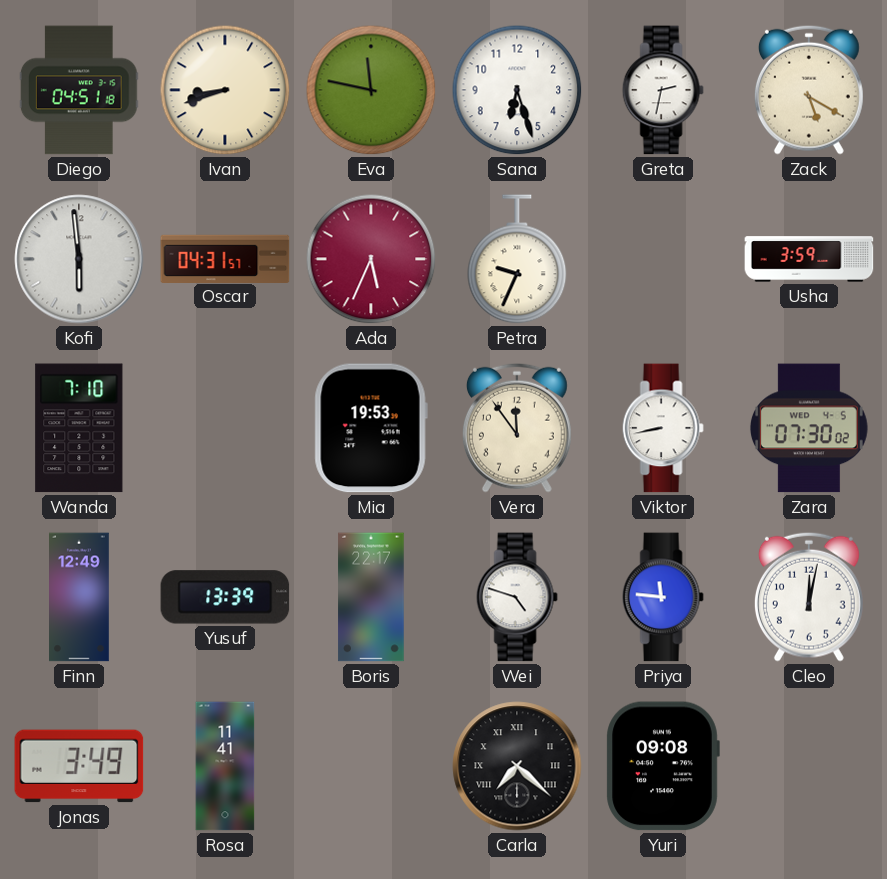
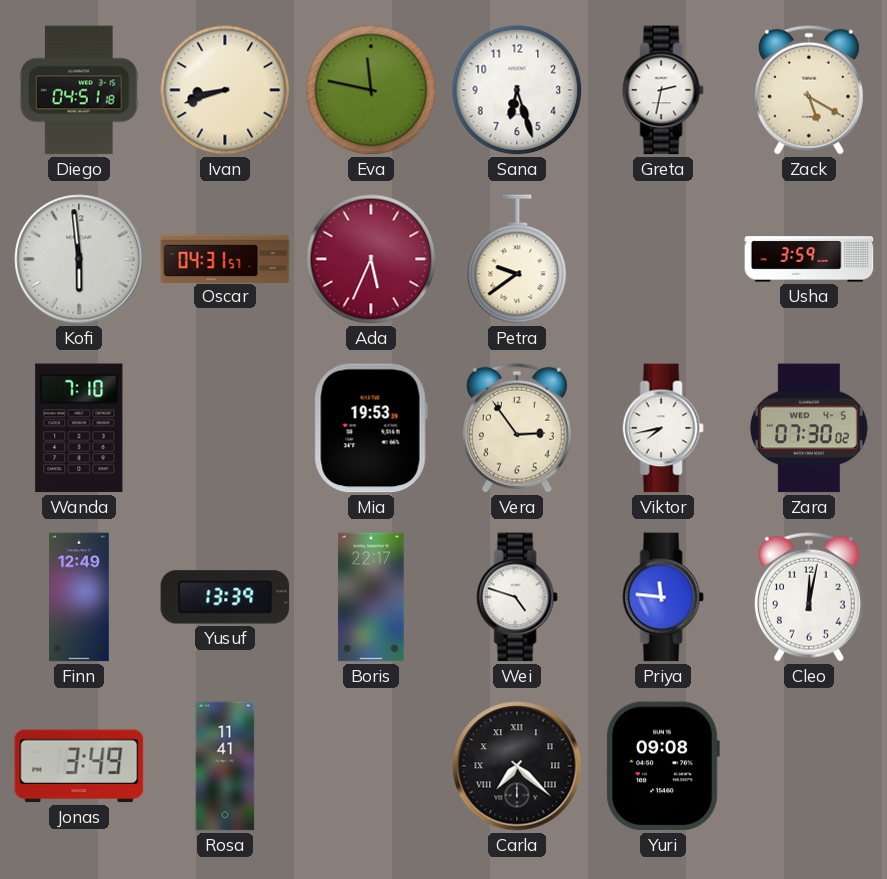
Petra: 9:34 -> 9:39 (517, 259)
Vera: 11:54 -> 2:54 (517, 428)
Viktor: 8:43 -> 7:43 (663, 428)
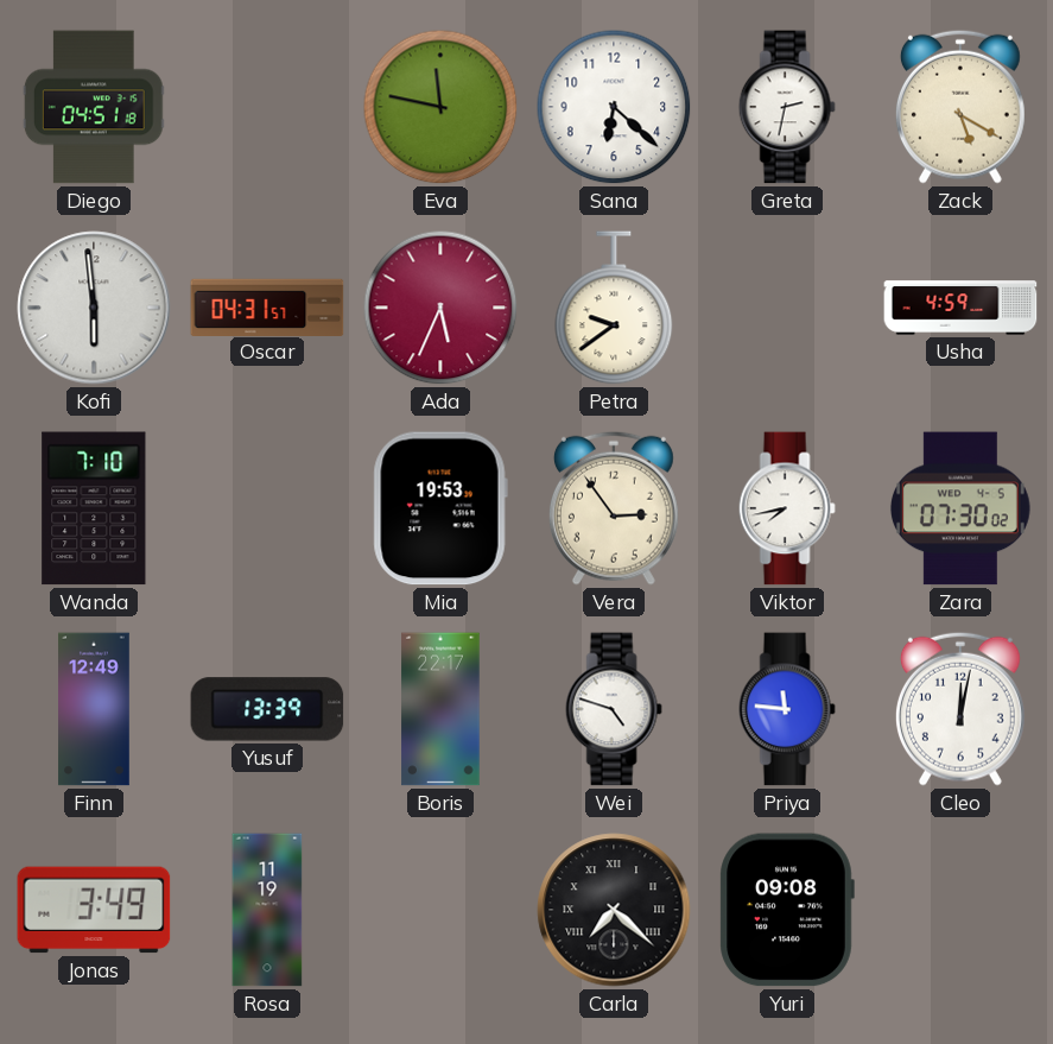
Ivan: 8:42 -> none (225, 90)
Sana: 6:27 -> 6:22 (614, 107)
Usha: 3:59 -> 4:59 (960, 308)
Rosa: 11:41 -> 11:19 (267, 910)
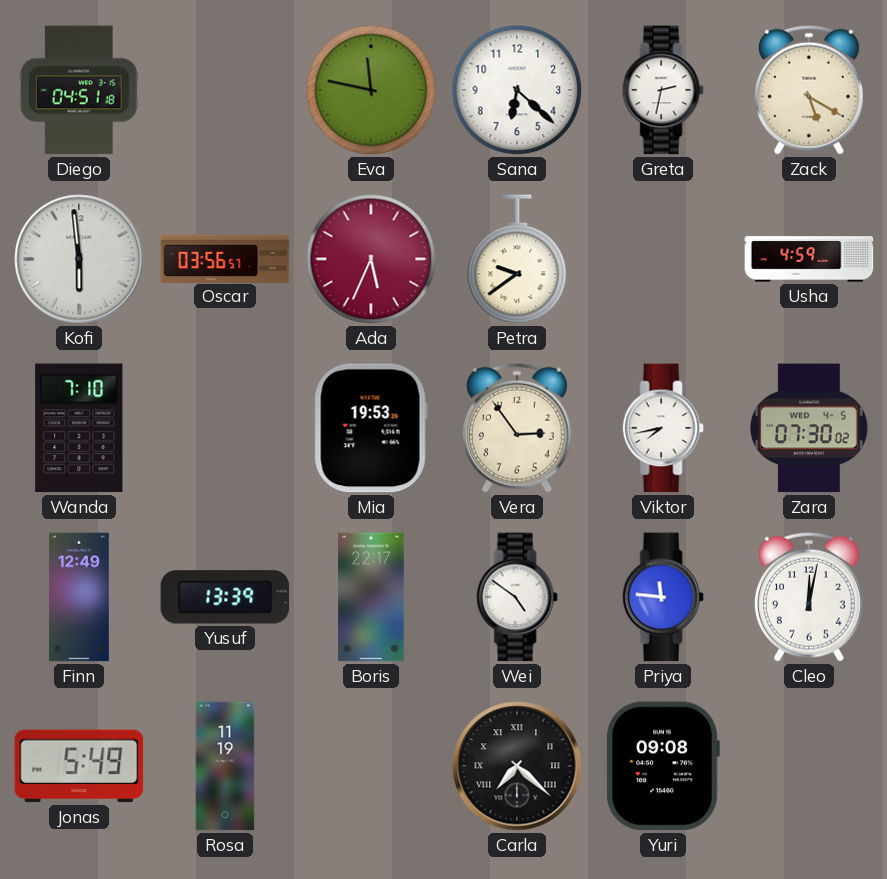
Oscar: 04:31 -> 03:56 (225, 258)
Wei: 4:48 -> 4:51 (517, 597)
Jonas: 3:49 -> 5:49 (79, 766)
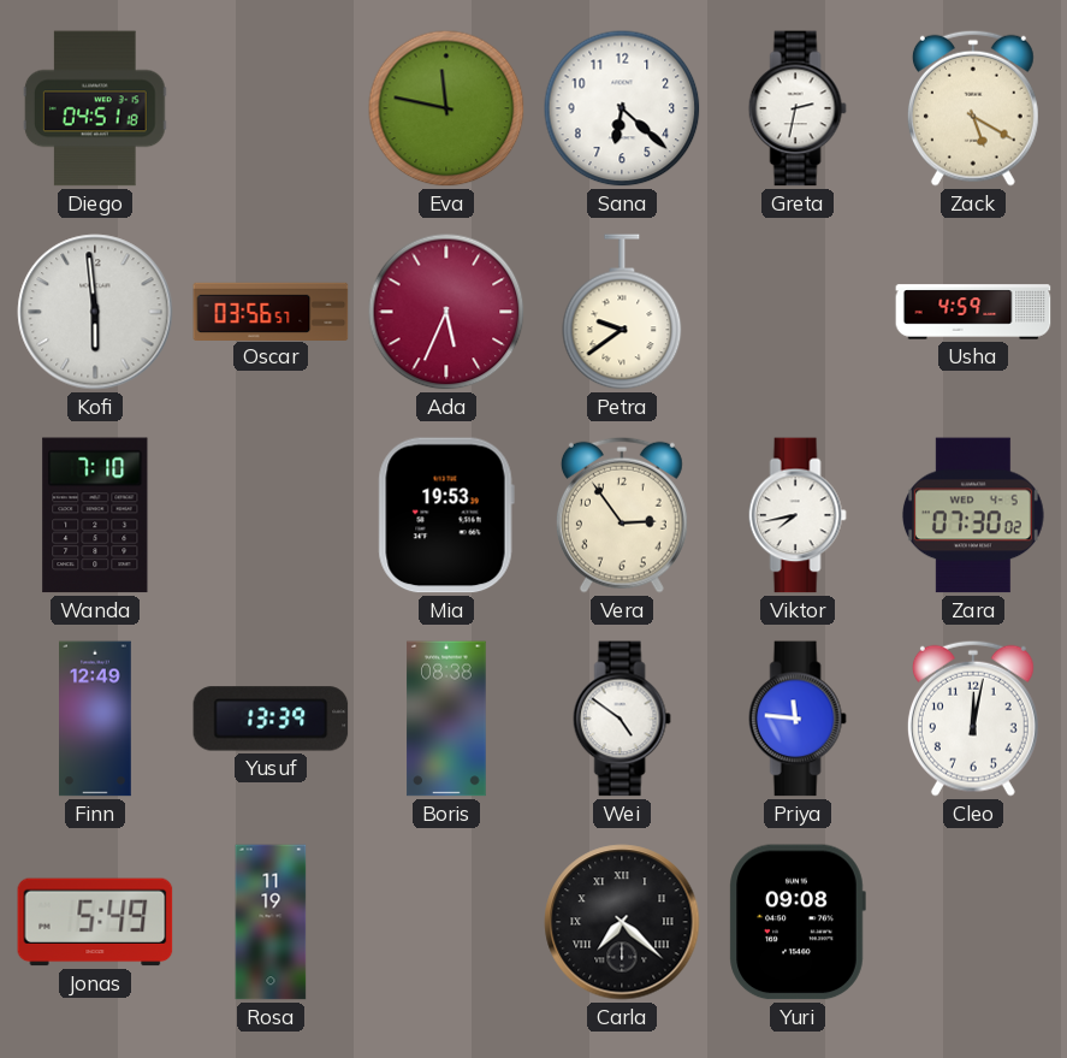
Boris: 22:17 -> 08:38 (446, 719)
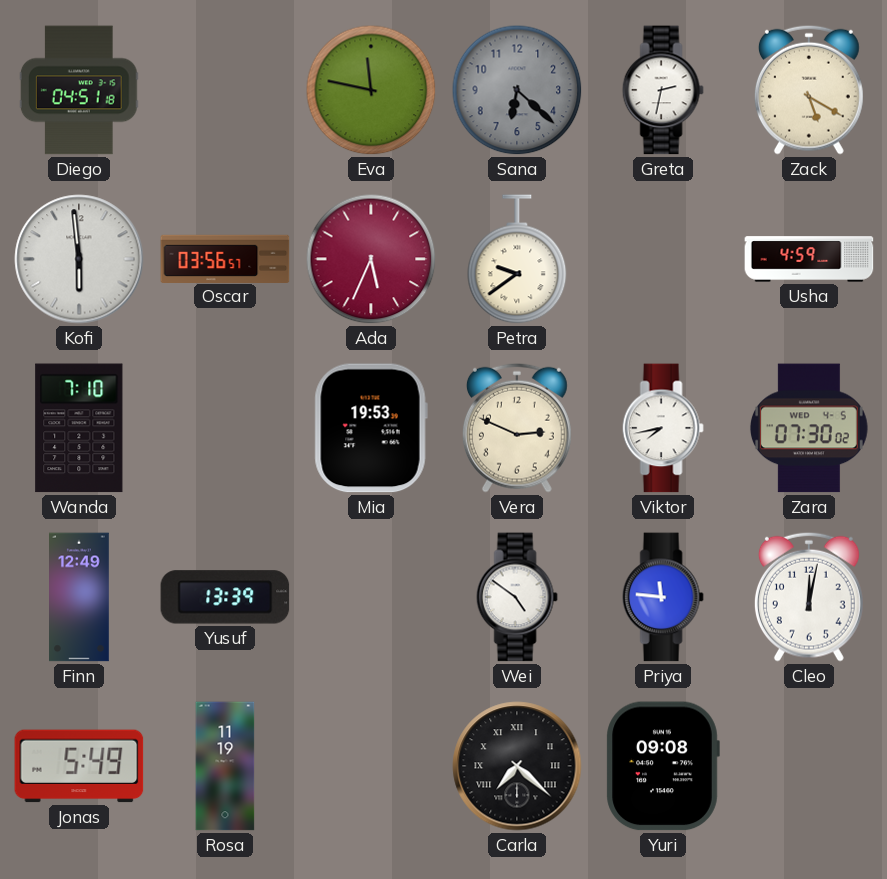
Sana dial: white -> grey (517, 90)
Vera: 2:54 -> 2:49 (517, 428)
Boris: 08:38 -> none (446, 719)
